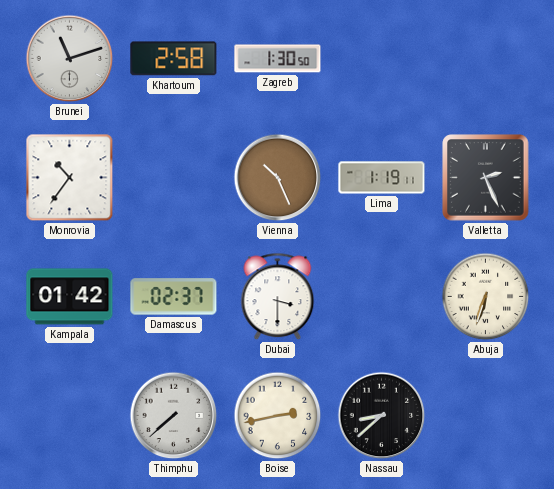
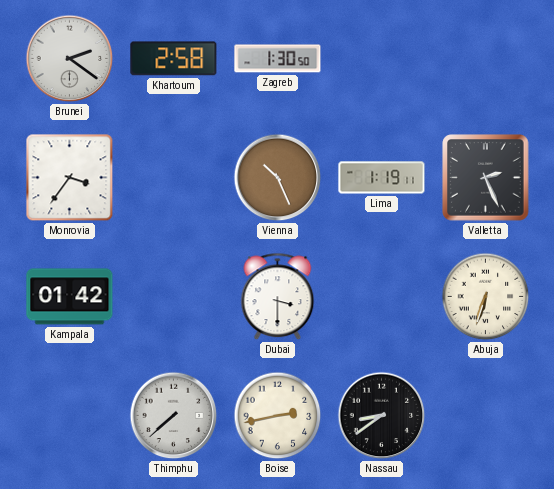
Brunei: 11:12 -> 2:21 (70, 59)
Monrovia: 10:36 -> 3:36 (70, 178)
Damascus: 02:37 -> none (174, 297)
Nassau: 8:38 -> 8:39 (382, 416)
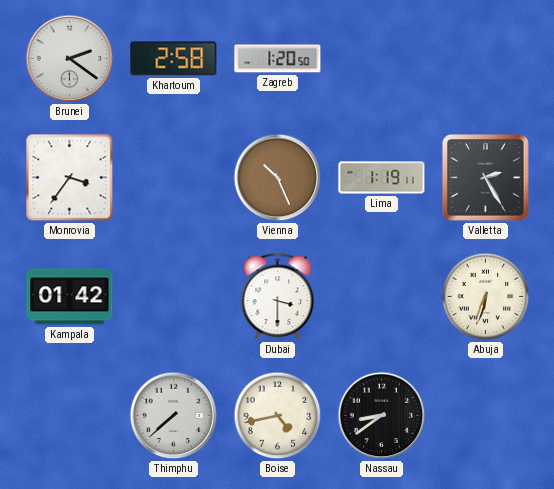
Zagreb: 1:30 -> 1:20 (278, 59)
Valletta: 2:26 -> 2:25 (486, 178)
Boise: 2:43 -> 4:43 (278, 416)
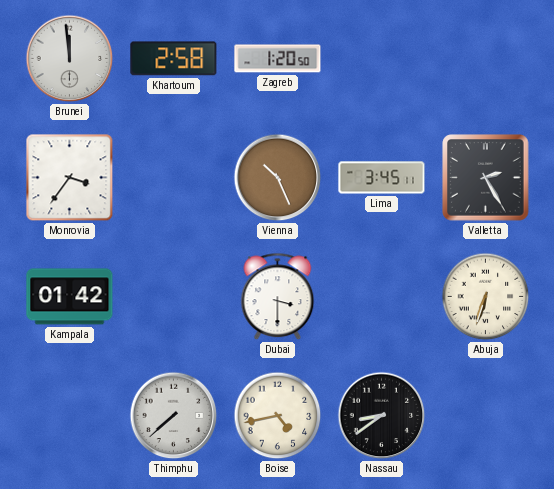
Brunei: 2:21 -> 11:59 (70, 59)
Lima: 1:19 -> 3:45 (382, 178)
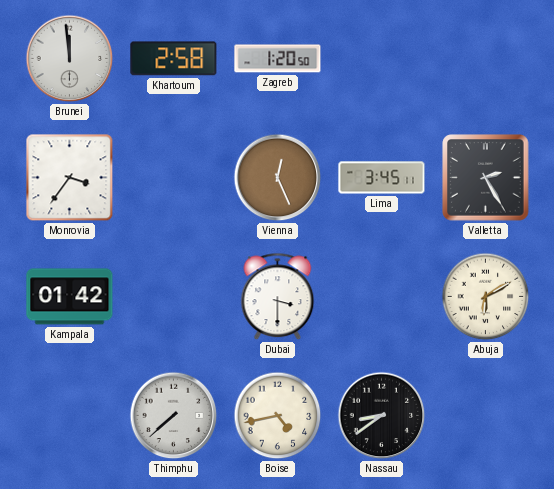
Vienna: 10:26 -> 12:26 (278, 178)
Abuja: 6:33 -> 6:10 (486, 297)
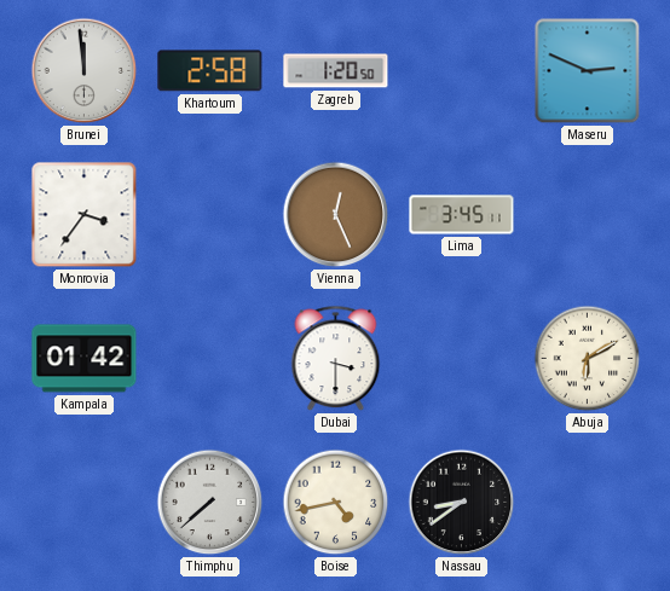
Maseru: none -> 2:49 (588, 71)
Valletta: 2:25 -> none (486, 178)
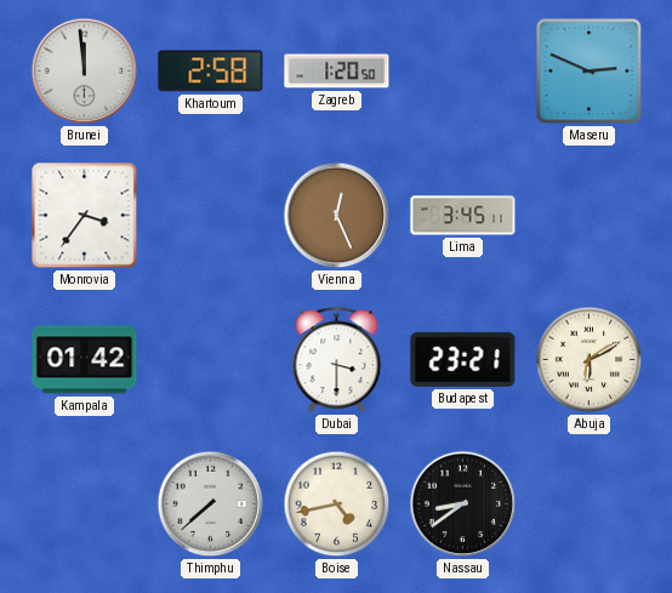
Budapest: none -> 23:21 (463, 359)
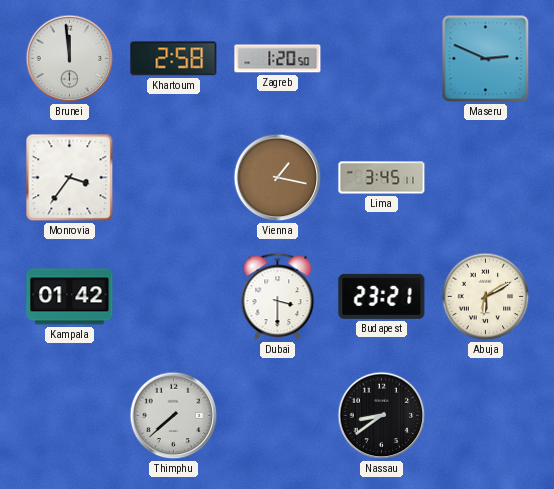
Vienna: 12:26 -> 1:17 (278, 178)
Boise: 4:43 -> none (337, 504)
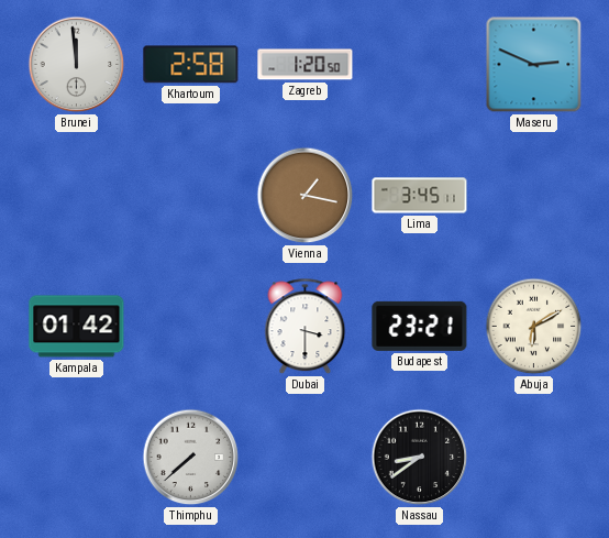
Monrovia: 3:36 -> none (70, 178)
